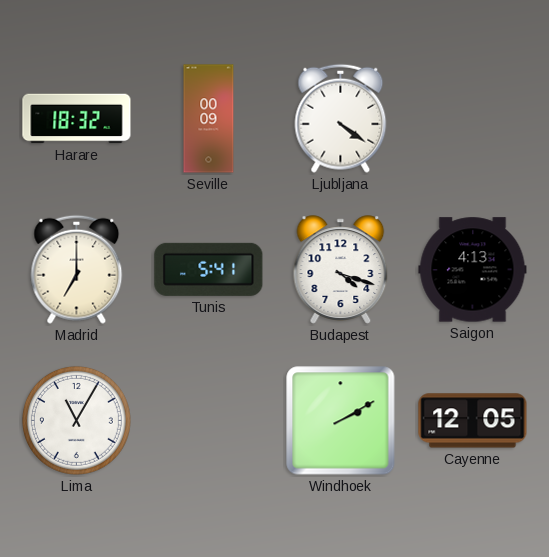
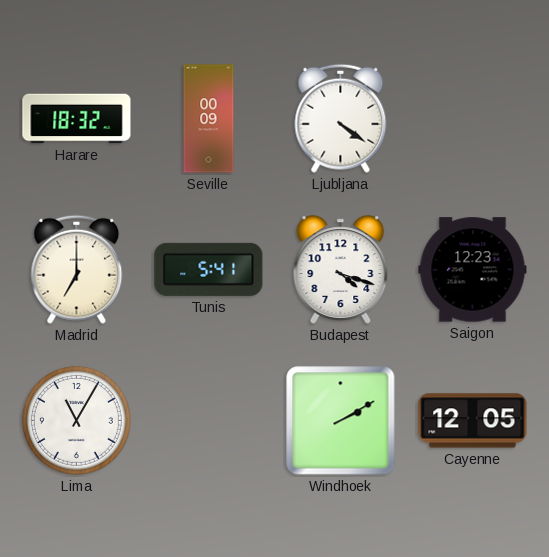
Saigon: 4:13 -> 12:23 (473, 270)
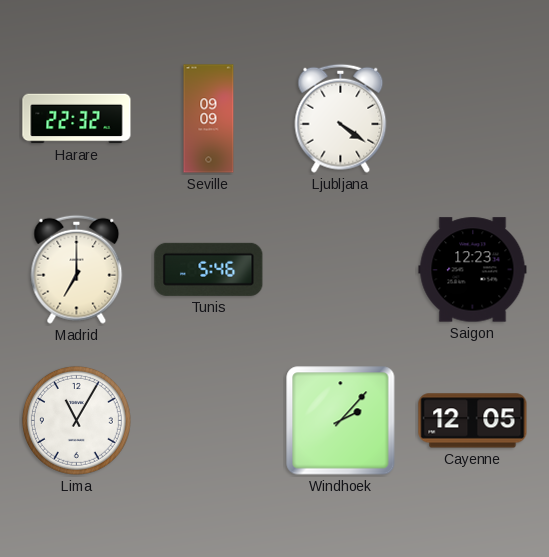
Harare: 18:32 -> 22:32 (77, 119)
Seville: 00:09 -> 09:09 (209, 119)
Tunis: 5:41 -> 5:46 (209, 269)
Budapest: 4:18 -> none (341, 270)
Windhoek: 2:10 -> 2:07 (341, 421)
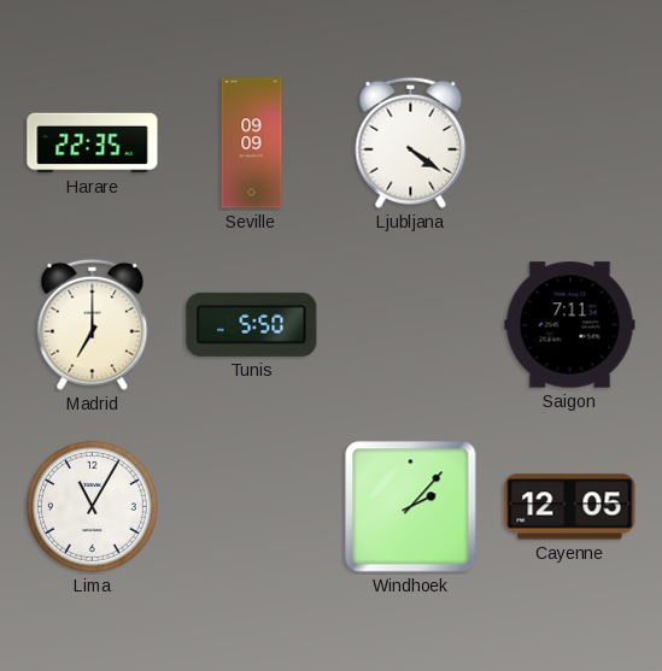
Harare: 22:32 -> 22:35 (93, 143)
Tunis: 5:46 -> 5:50 (252, 324)
Saigon: 12:23 -> 7:11 (570, 325)
